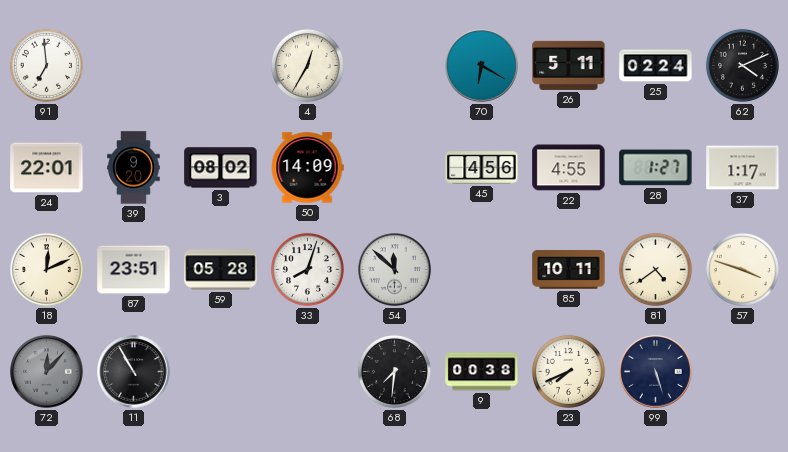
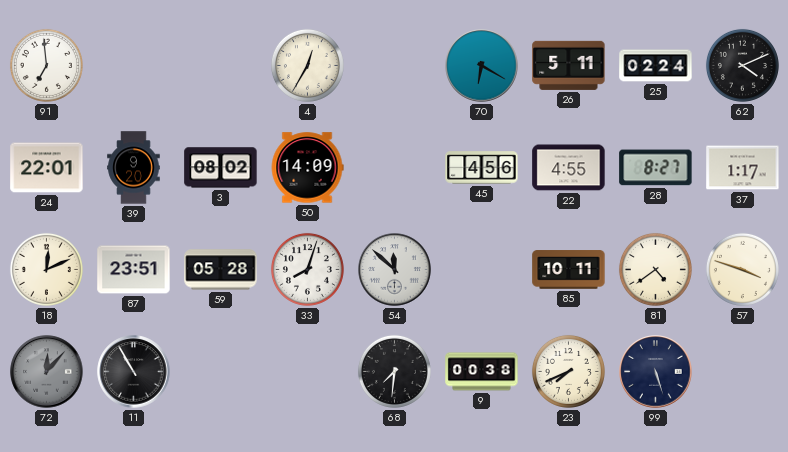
28: 1:27 -> 8:27 (656, 168)
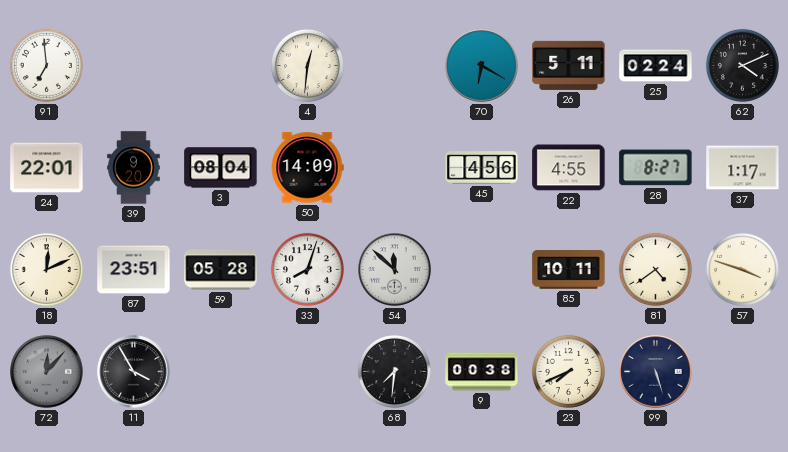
4: 12:35 -> 12:31 (307, 65)
3: 08:02 -> 08:04 (221, 168)
11: 10:55 -> 3:55 (134, 372)
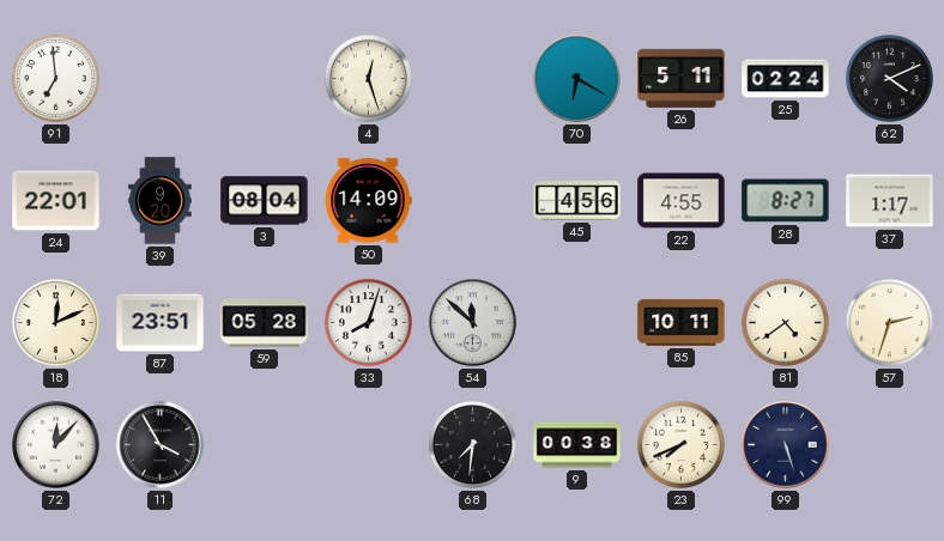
4: 12:31 -> 12:27 (368, 78)
57: 3:48 -> 2:33 (889, 322)
72 dial: grey -> white (56, 445)
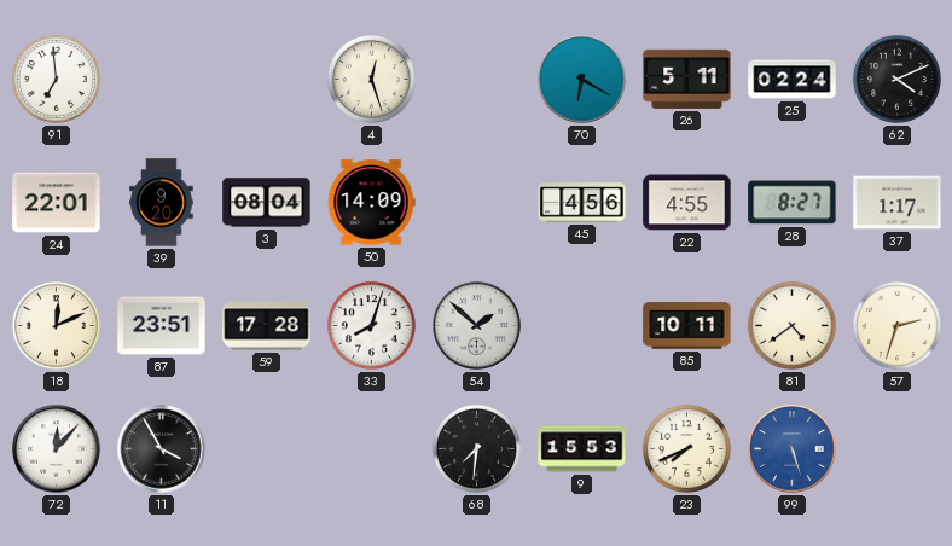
59: 05:28 -> 17:28 (267, 326)
54: 11:52 -> 1:52 (477, 326)
9: 00:38 -> 15:53 (582, 449)
99 dial: navy -> blue (793, 449)
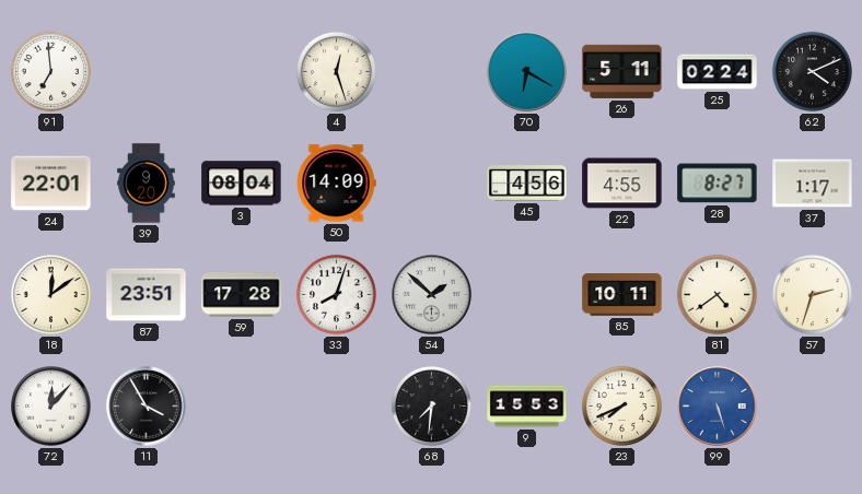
18: 12:11 -> 12:09 (50, 294)
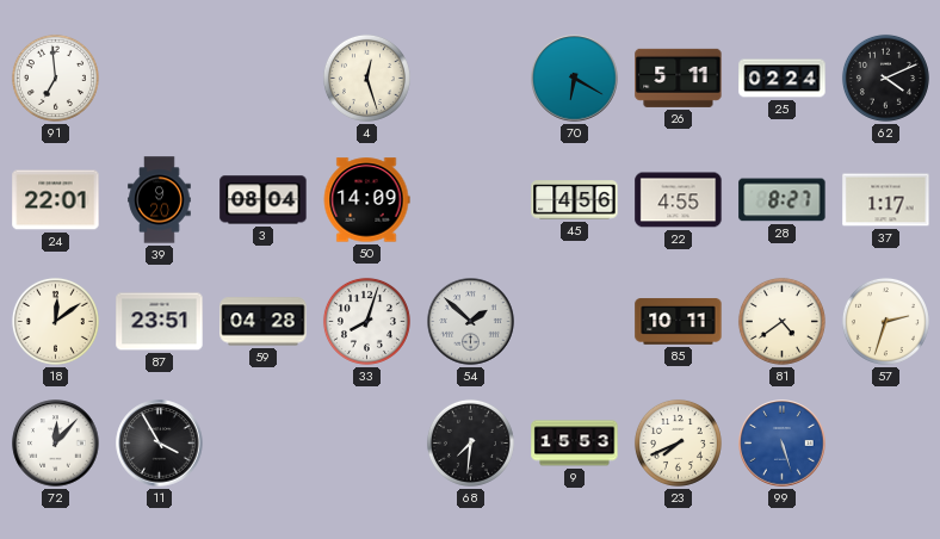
59: 17:28 -> 04:28 (264, 322)
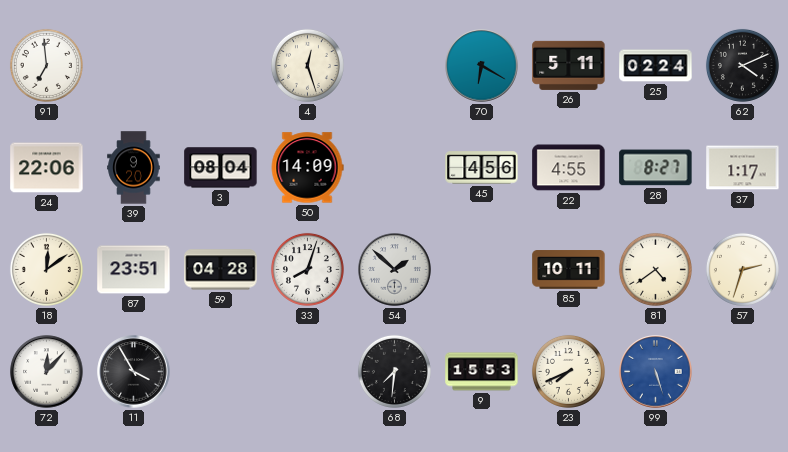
24: 22:01 -> 22:06 (47, 168)
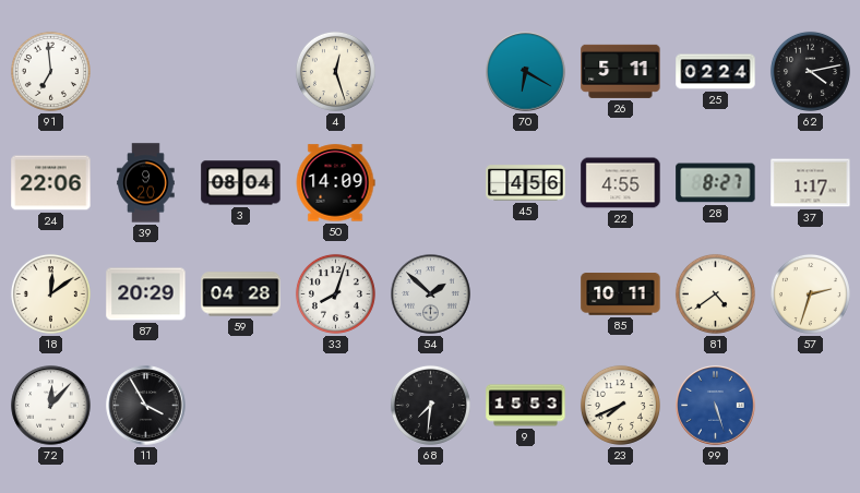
62: 4:11 -> 4:13 (810, 71)
87: 23:51 -> 20:29 (146, 294)
